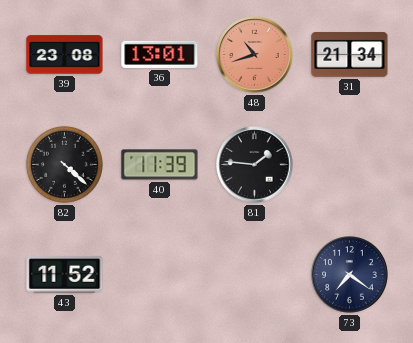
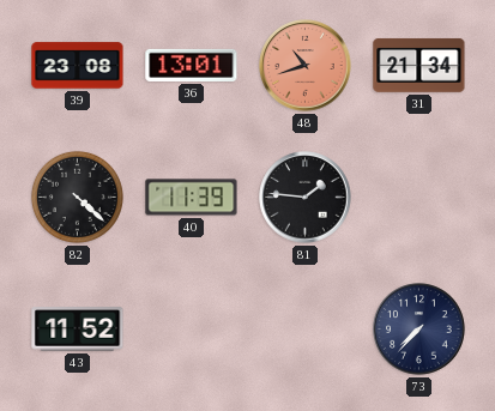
73: 7:21 -> 7:37 (419, 330)
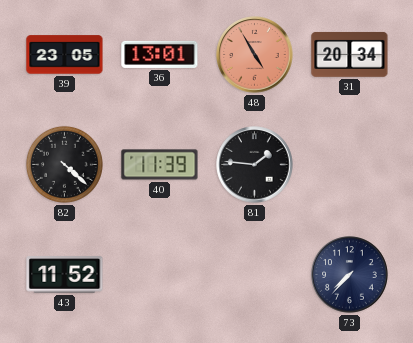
39: 23:08 -> 23:05 (65, 55)
48: 10:42 -> 4:55 (255, 55)
31: 21:34 -> 20:34 (350, 54)
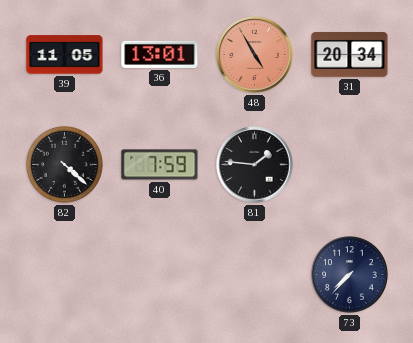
39: 23:05 -> 11:05 (65, 55)
40: 11:39 -> 7:59 (160, 165)
43: 11:52 -> none (65, 275)
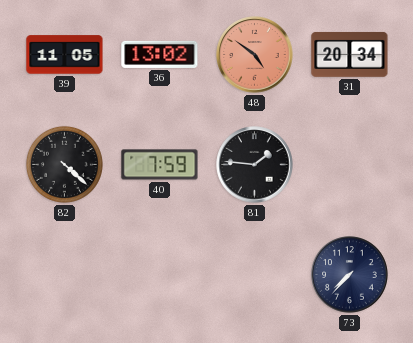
36: 13:01 -> 13:02 (160, 54)
48: 4:55 -> 4:51 (255, 55)
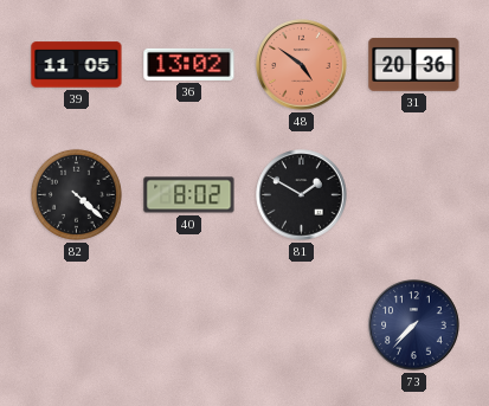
31: 20:34 -> 20:36 (414, 64)
40: 7:59 -> 8:02 (189, 195)
81: 1:46 -> 1:50 (302, 195)
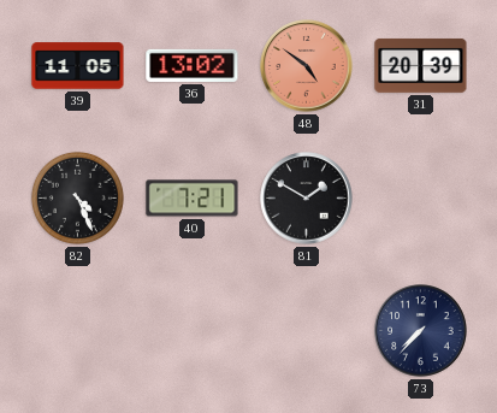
31: 20:36 -> 20:39 (421, 65)
82: 4:22 -> 4:26 (77, 197)
40: 8:02 -> 7:21 (193, 199)
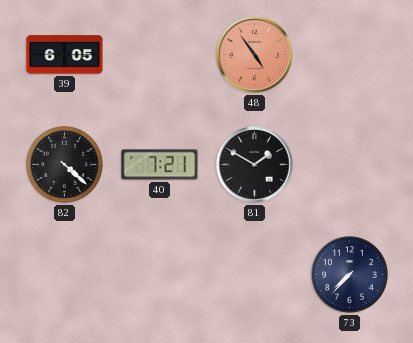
39: 11:05 -> 6:05 (65, 55)
36: 13:02 -> none (193, 65)
48: 4:51 -> 4:54 (255, 55)
31: 20:39 -> none (421, 65)
82: 4:26 -> 4:22 (64, 164)
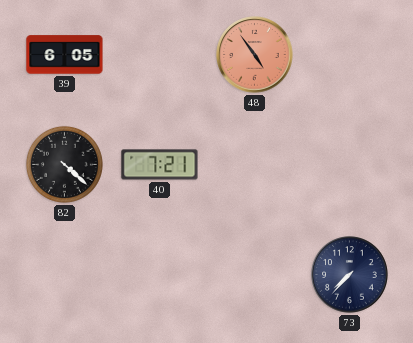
81: 1:50 -> none (255, 165)
